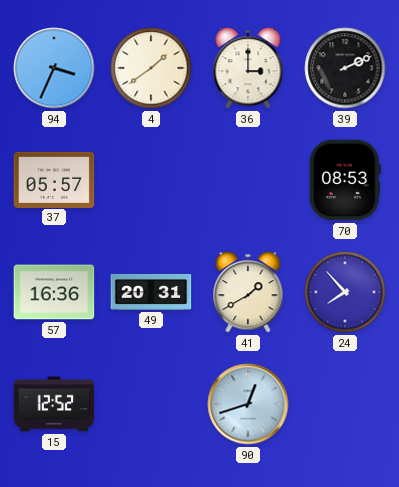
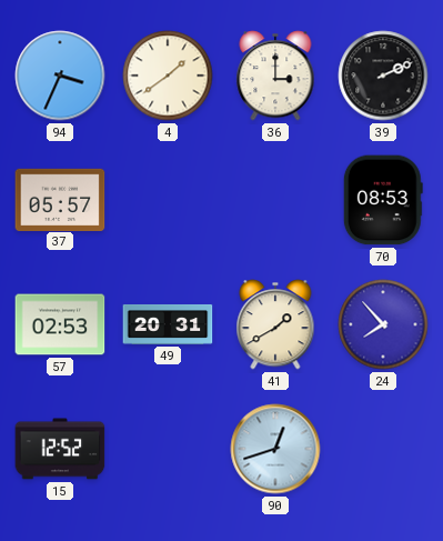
57: 16:36 -> 02:53 (60, 324)
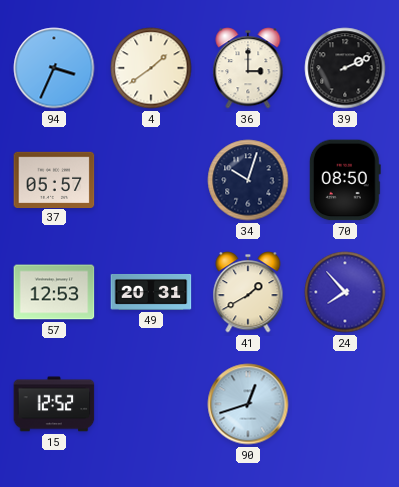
34: none -> 10:03 (248, 180)
70: 08:53 -> 08:50 (345, 180)
57: 02:53 -> 12:53 (54, 292)
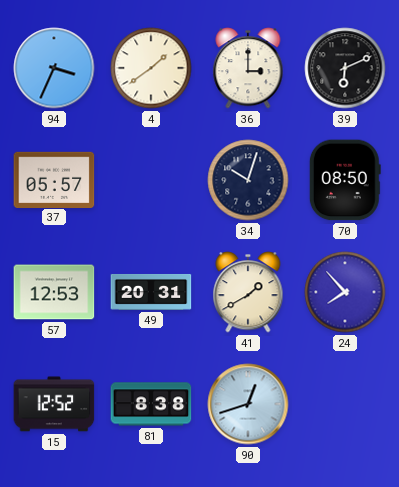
39: 2:11 -> 6:11 (345, 68)
81: none -> 8:38 (151, 404)
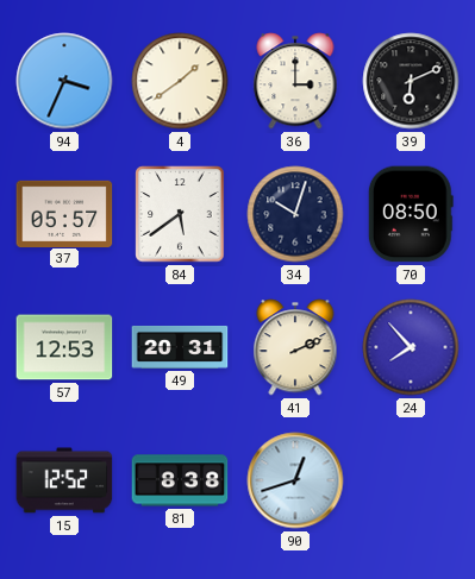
84: none -> 5:39 (180, 214)
41: 1:40 -> 2:11 (295, 347)
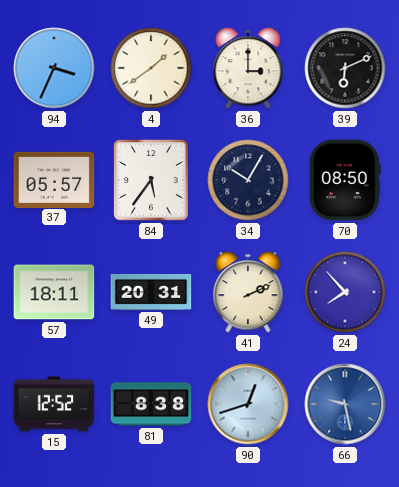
84: 5:39 -> 5:36 (151, 180)
34: 10:03 -> 10:05 (248, 180)
57: 12:53 -> 18:11 (54, 292)
66: none -> 9:28 (345, 404)
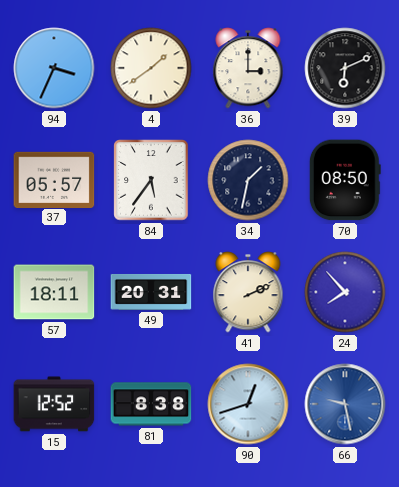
34: 10:05 -> 1:32 (248, 180)
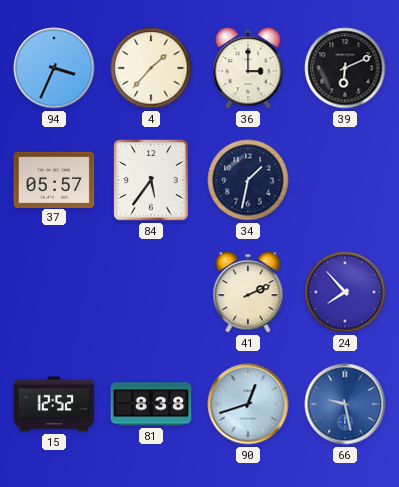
4: 1:39 -> 1:37 (151, 68)
70: 08:50 -> none (345, 180)
57: 18:11 -> none (54, 292)
49: 20:31 -> none (151, 292)
